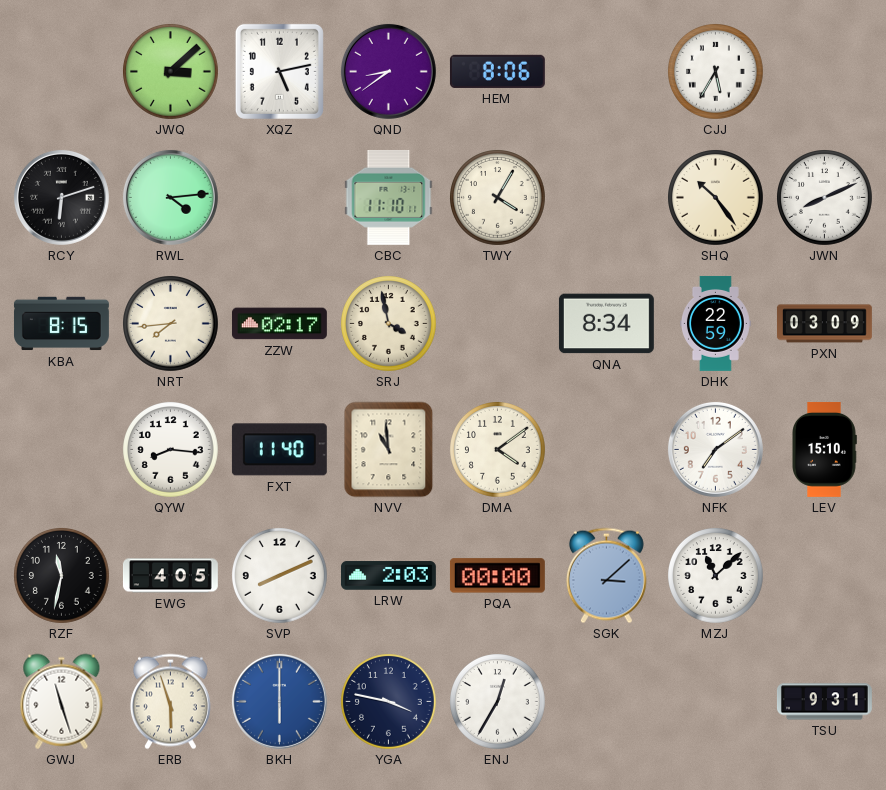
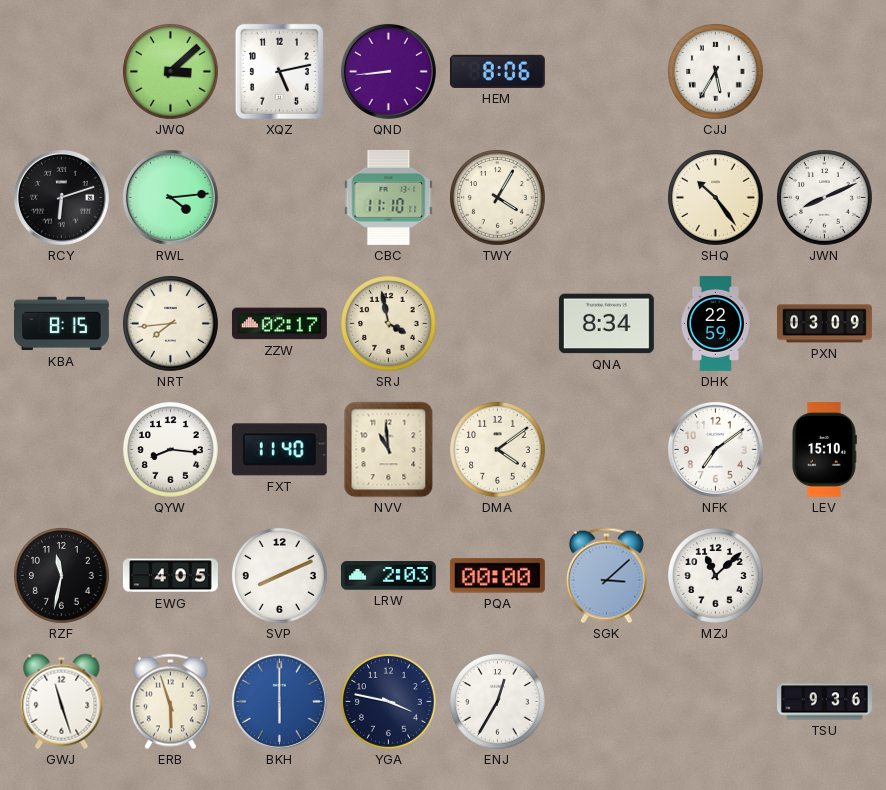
QND: 8:39 -> 8:44 (388, 71)
TSU: 9:31 -> 9:36 (824, 702)
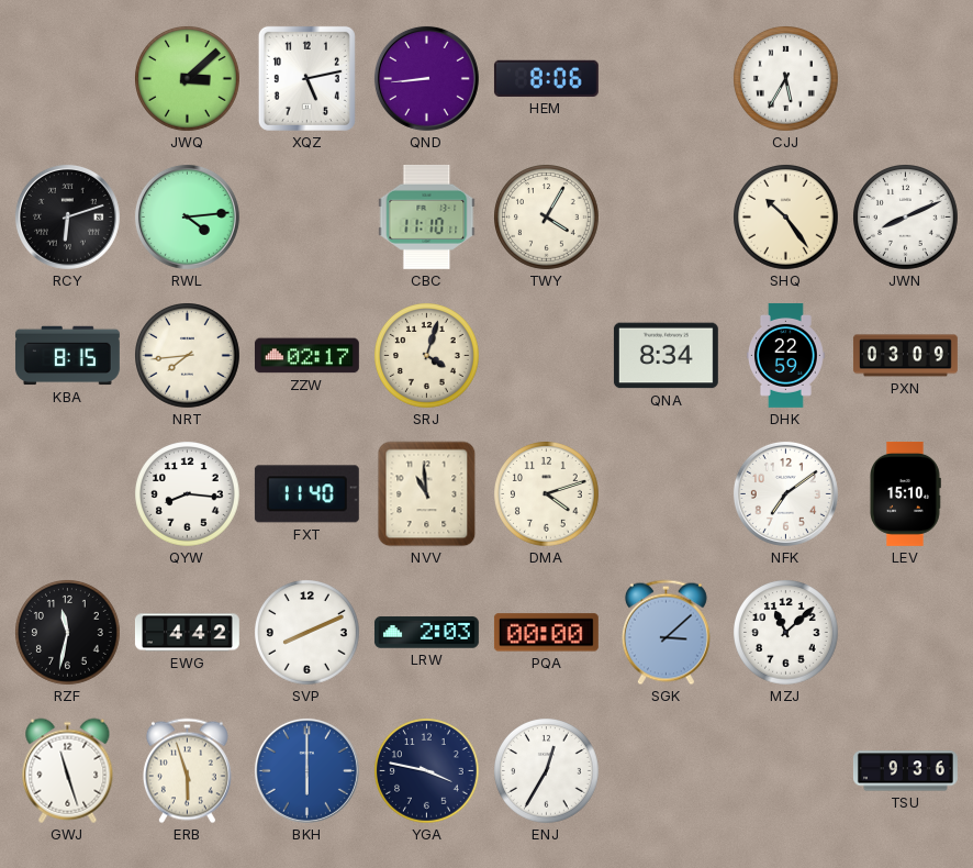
SRJ: 3:58 -> 4:03 (427, 356)
DMA: 4:09 -> 4:12 (547, 494)
EWG: 4:05 -> 4:42 (187, 633)
